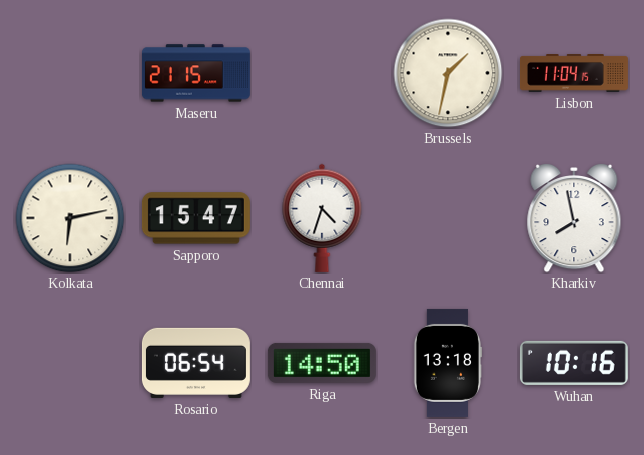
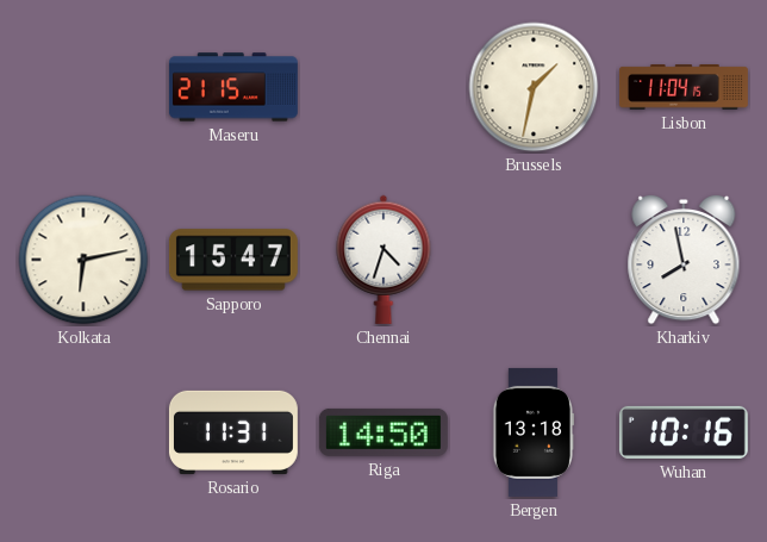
Rosario: 06:54 -> 11:31 (233, 432)
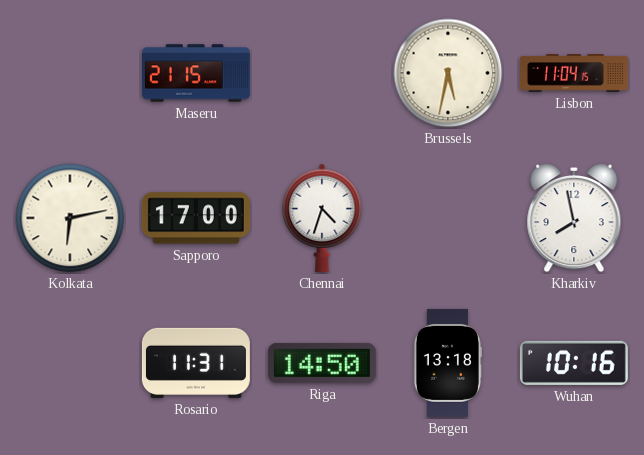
Brussels: 1:32 -> 5:32 (448, 73)
Sapporo: 15:47 -> 17:00 (196, 218)
